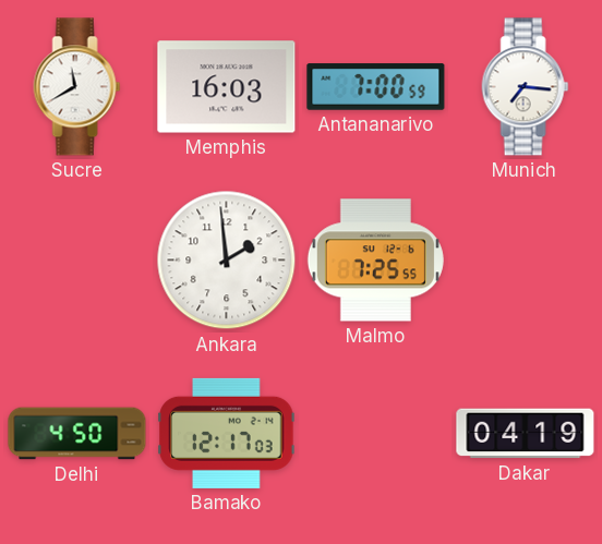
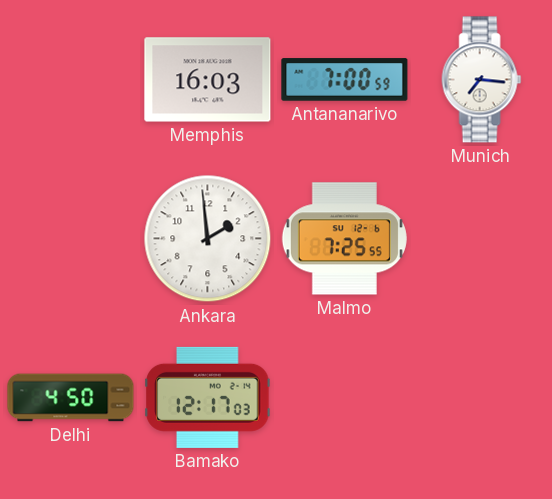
Sucre: 11:40 -> none (77, 87)
Dakar: 04:19 -> none (526, 434)
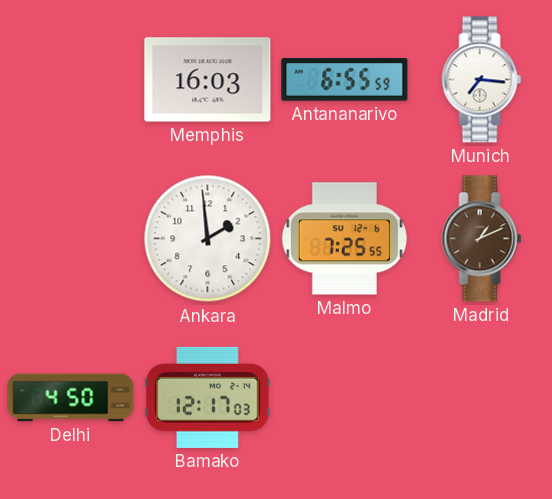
Antananarivo: 7:00 -> 6:55 (345, 80)
Madrid: none -> 1:11 (482, 239)
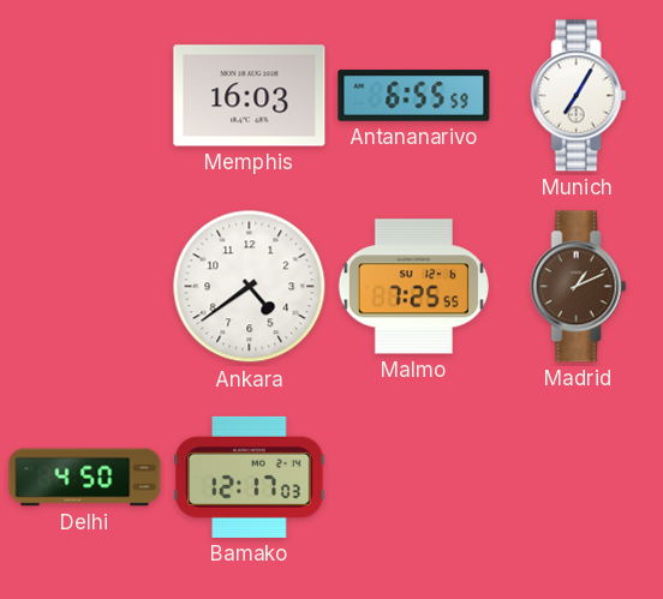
Munich: 7:16 -> 7:05 (579, 96)
Ankara: 1:59 -> 4:39 (250, 287)
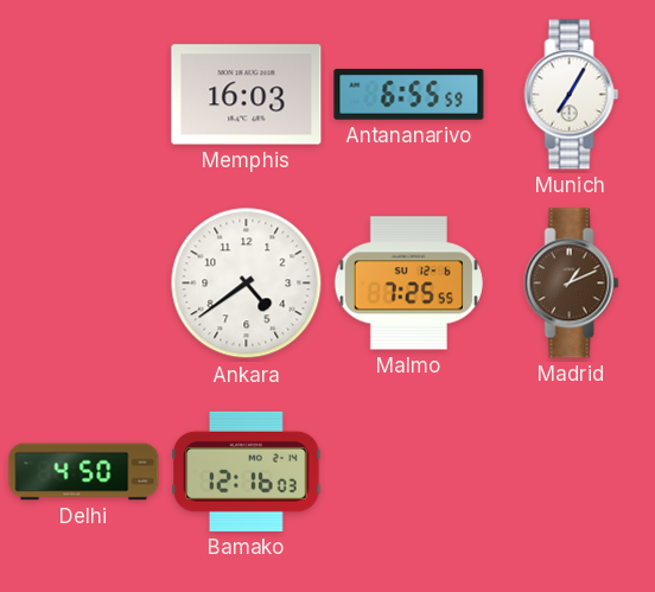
Bamako: 12:17 -> 12:16 (247, 471)
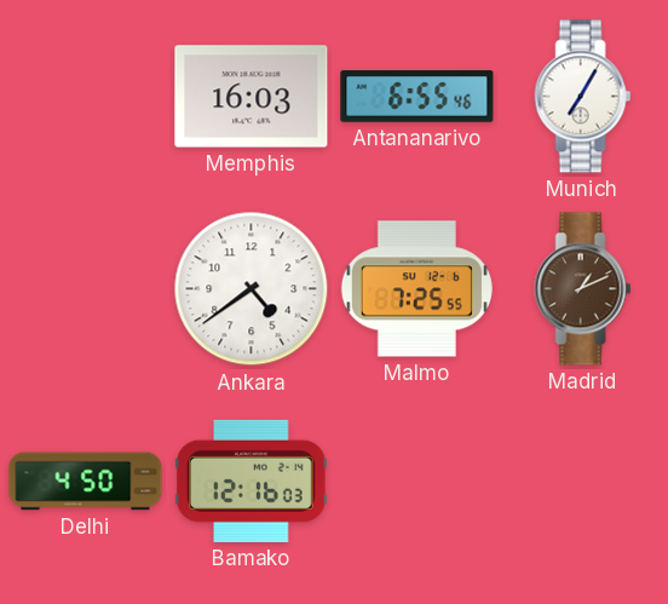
Antananarivo: 6:55:59 -> 6:55:46 (417, 97)
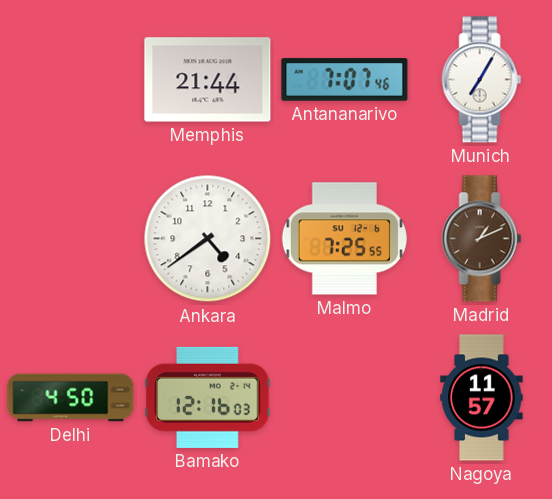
Memphis: 16:03 -> 21:44 (208, 80)
Antananarivo: 6:55 -> 7:07 (345, 80)
Nagoya: none -> 11:57 (482, 398)
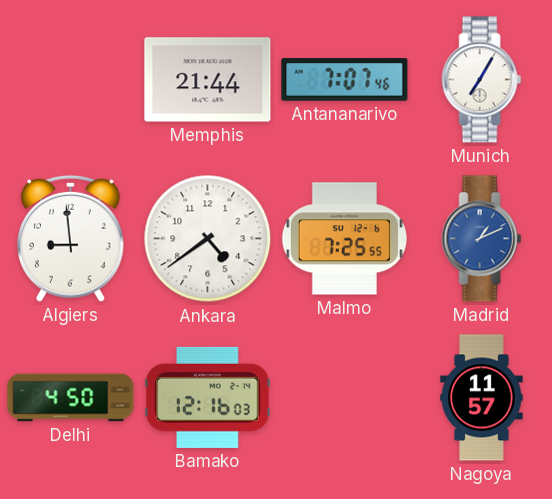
Algiers: none -> 8:59 (71, 238)
Madrid dial: brown -> blue (482, 239)
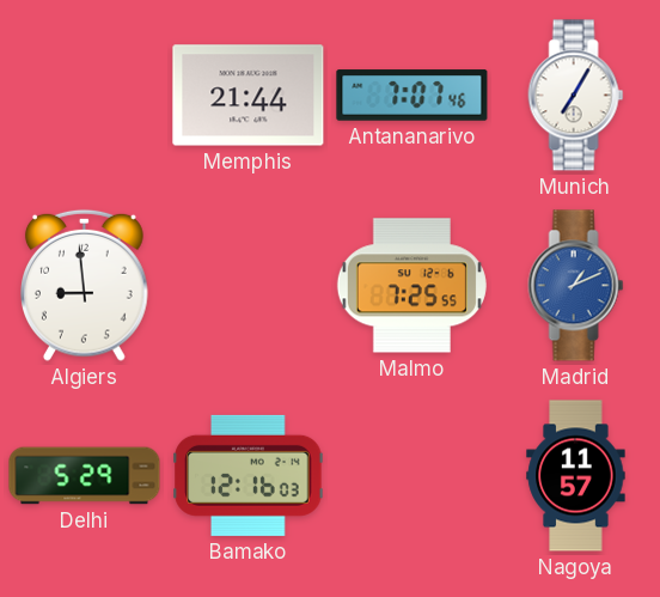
Ankara: 4:39 -> none (208, 239)
Delhi: 4:50 -> 5:29 (85, 476)
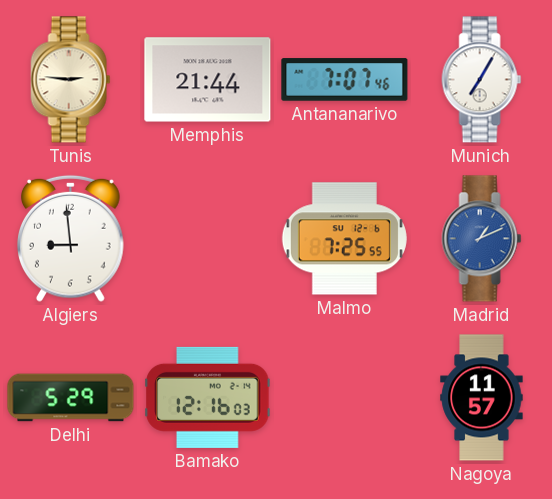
Tunis: none -> 2:46 (71, 80)
